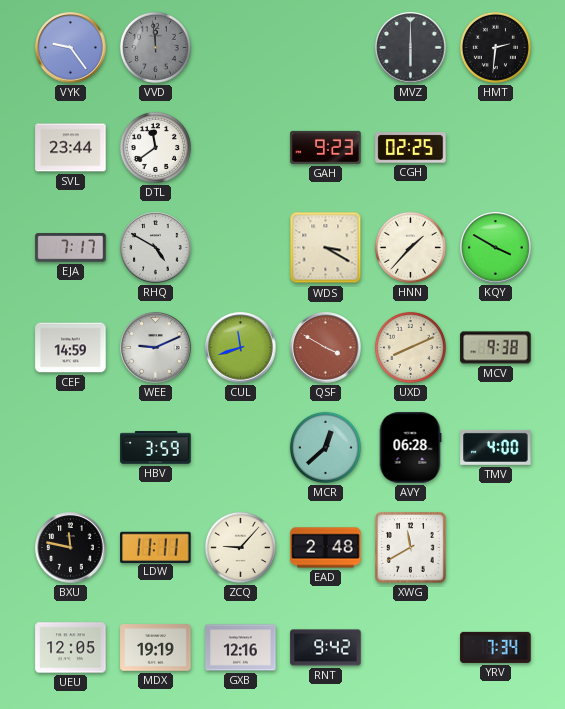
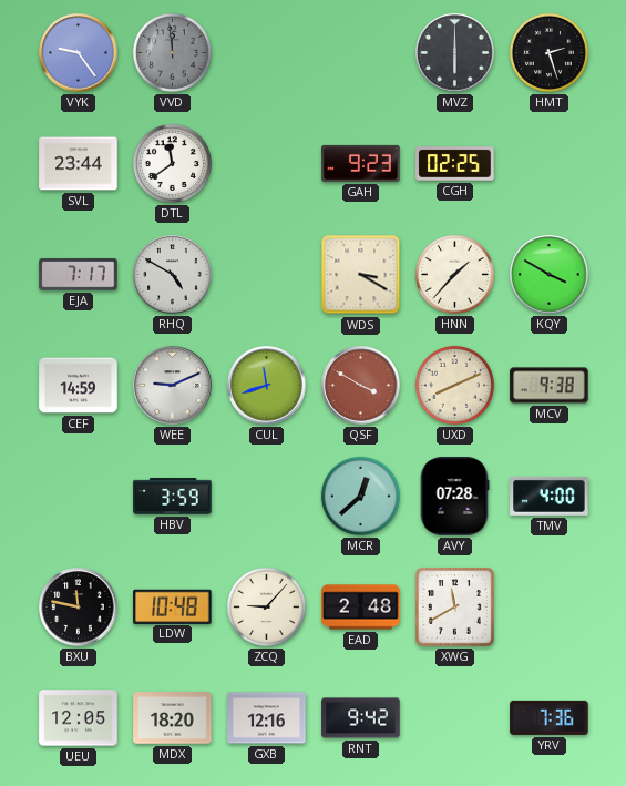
HMT: 2:31 -> 2:27 (548, 52)
AVY: 06:28 -> 07:28 (454, 497)
LDW: 11:11 -> 10:48 (173, 606)
MDX: 19:19 -> 18:20 (173, 718)
YRV: 7:34 -> 7:36 (550, 717)
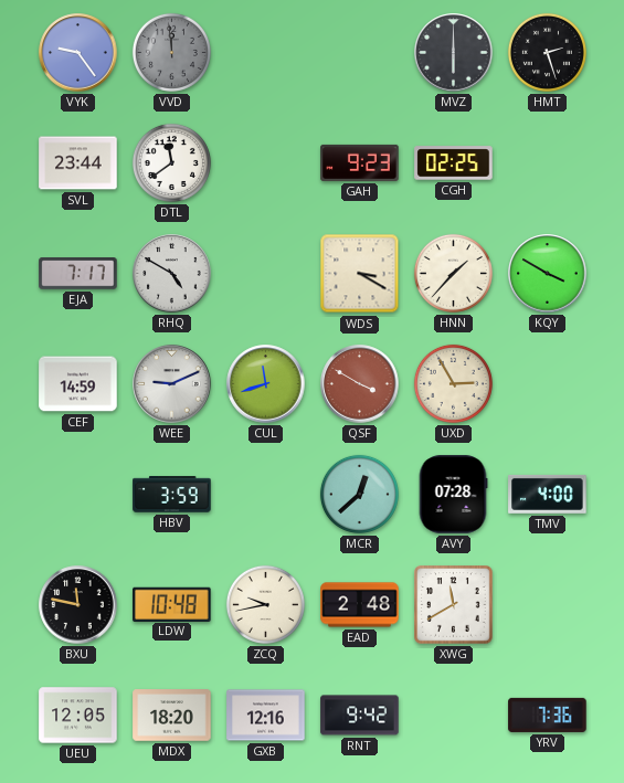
UXD: 8:11 -> 2:55 (453, 383)
MCV: 9:38 -> none (550, 386)
ZCQ: 9:07 -> 9:43 (265, 604)
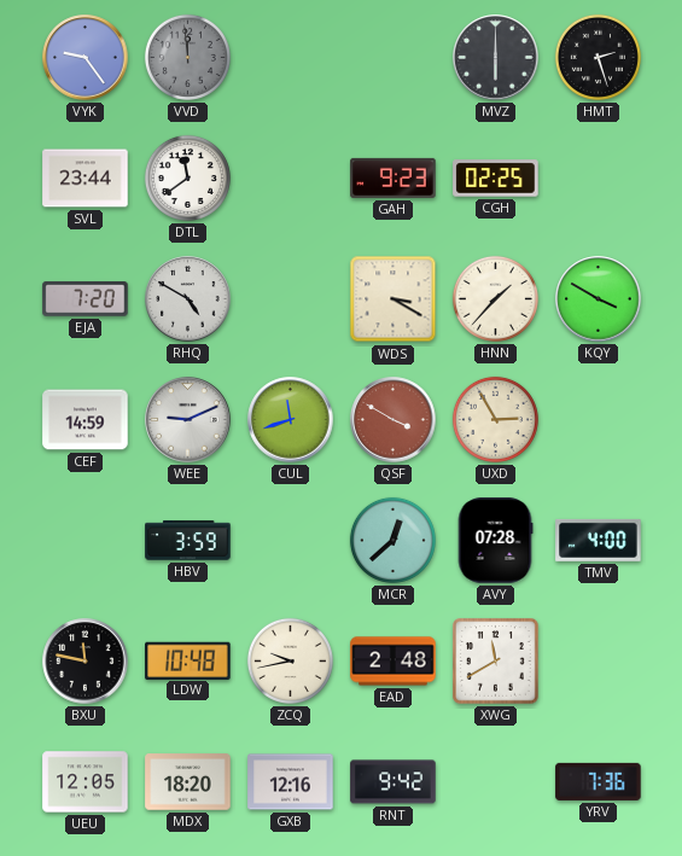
EJA: 7:17 -> 7:20 (86, 299)
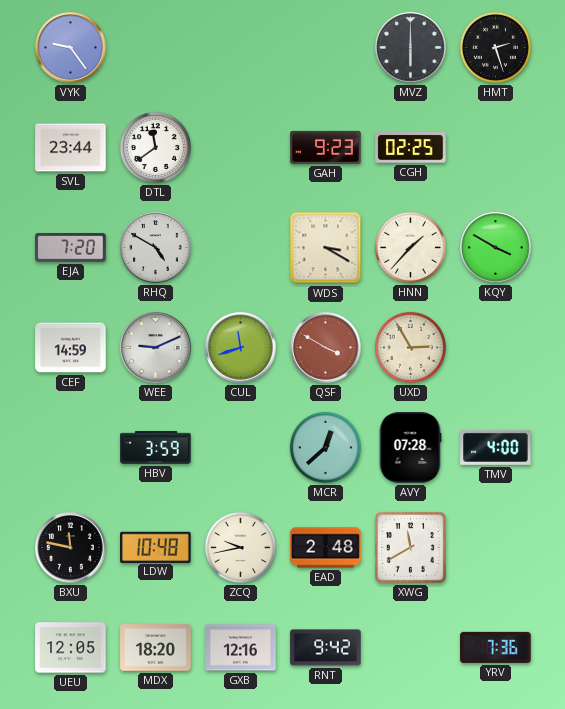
VVD: 11:59 -> none (187, 57)
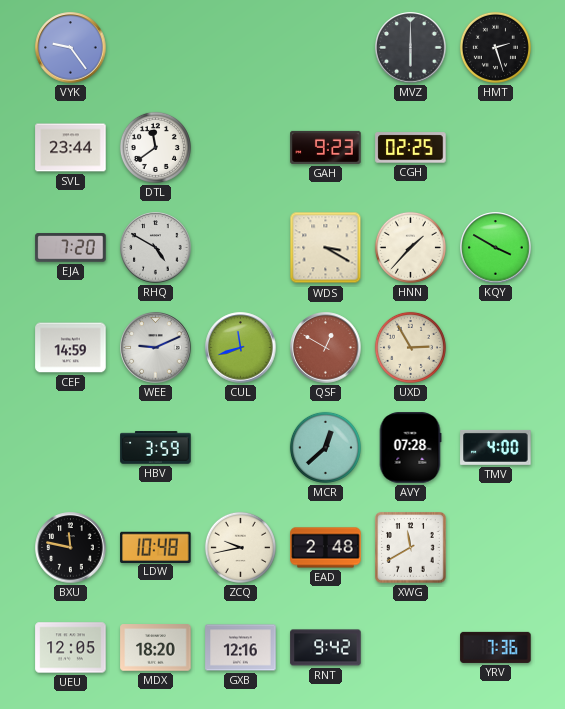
QSF: 3:50 -> 12:50 (326, 348)
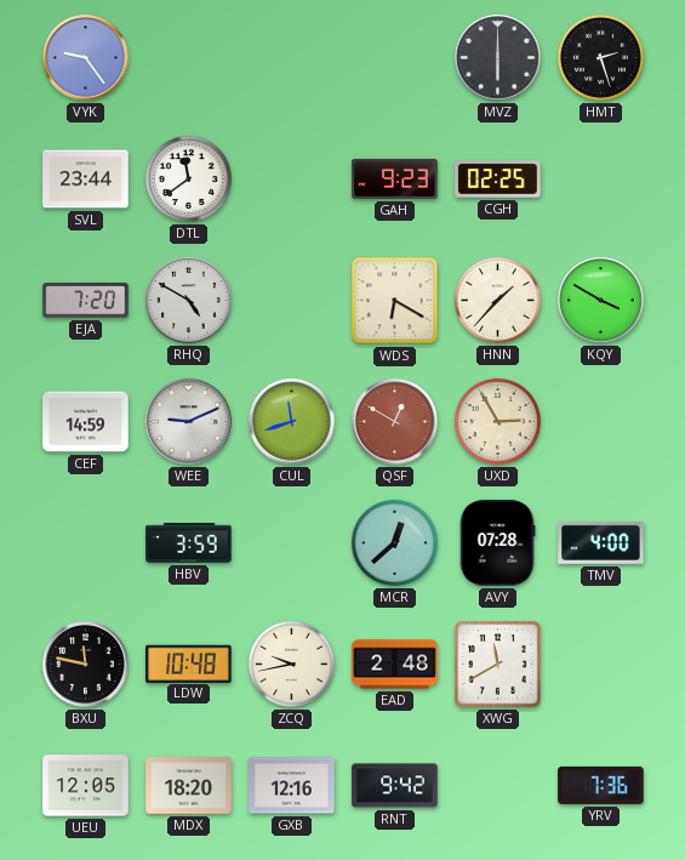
WDS: 3:20 -> 6:20 (395, 301)
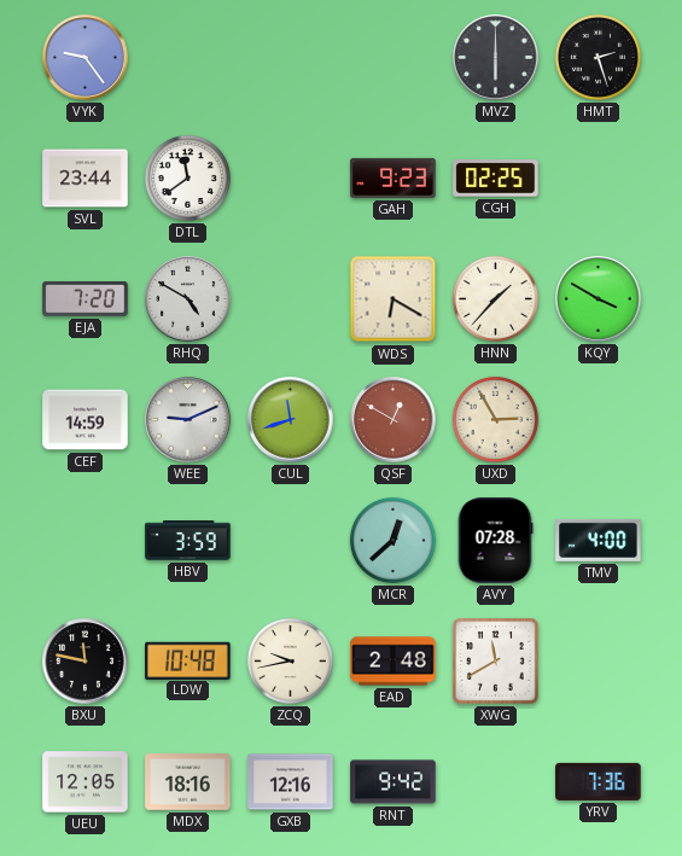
MDX: 18:20 -> 18:16 (188, 782)
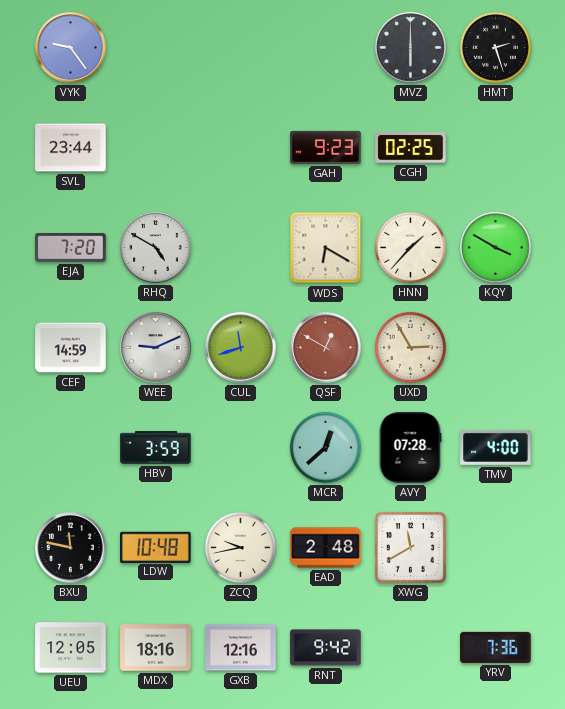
DTL: 11:39 -> none (187, 177)
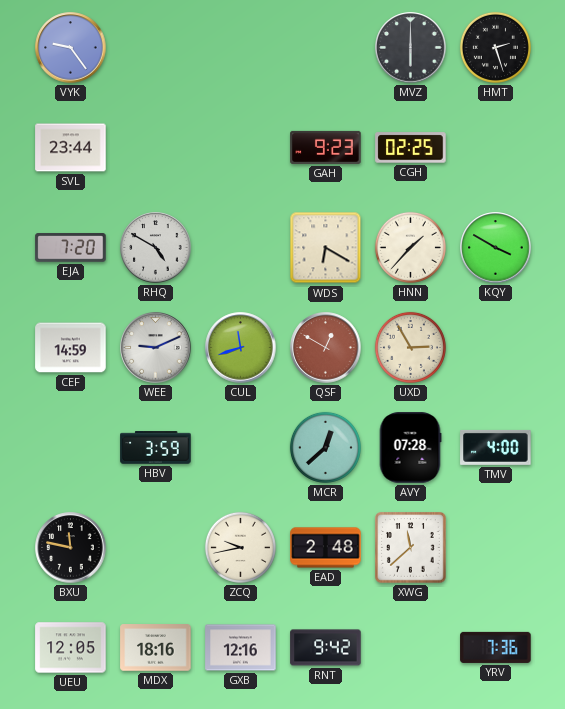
LDW: 10:48 -> none (156, 547)
XWG: 11:40 -> 11:38 (411, 548)
